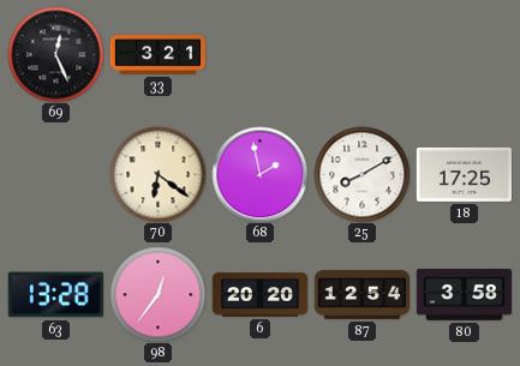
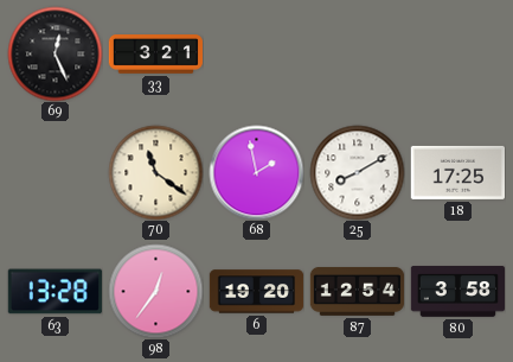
70: 6:21 -> 11:21 (155, 172)
6: 20:20 -> 19:20 (256, 292)
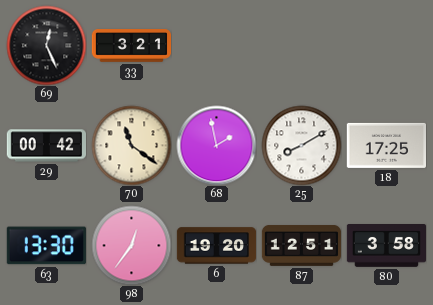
29: none -> 00:42 (46, 146)
63: 13:28 -> 13:30 (46, 246)
87: 12:54 -> 12:51 (301, 246)
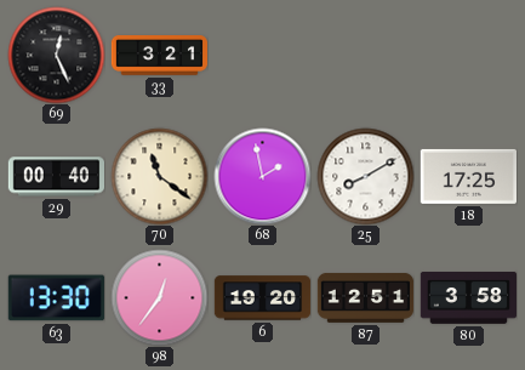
29: 00:42 -> 00:40 (56, 177)
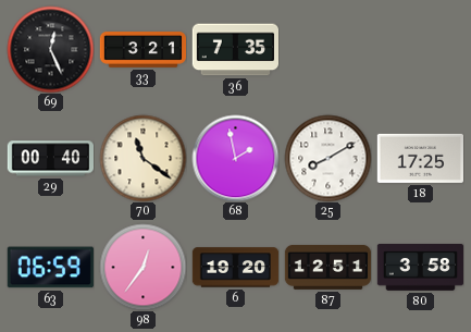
36: none -> 7:35 (235, 50)
63: 13:30 -> 06:59 (50, 268)
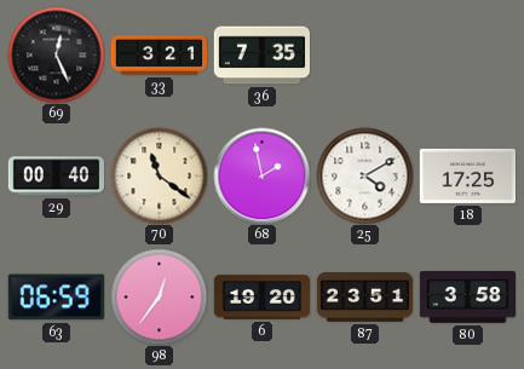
25: 8:10 -> 4:10 (364, 175)
87: 12:51 -> 23:51 (364, 298)
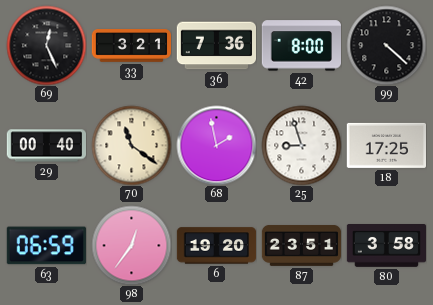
36: 7:35 -> 7:36 (216, 46)
42: none -> 8:00 (301, 46)
99: none -> 4:22 (386, 45)
25: 4:10 -> 8:57 (301, 145)
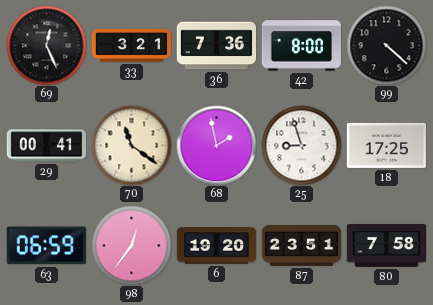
29: 00:40 -> 00:41 (46, 146)
80: 3:58 -> 7:58 (386, 246)
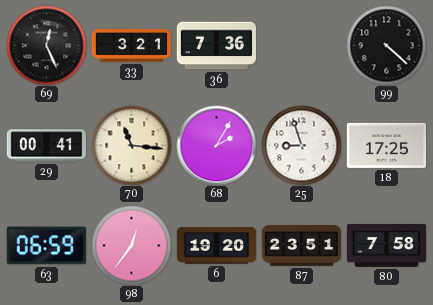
42: 8:00 -> none (301, 46)
70: 11:21 -> 11:16 (131, 145)
68: 1:58 -> 2:05 (216, 145)
